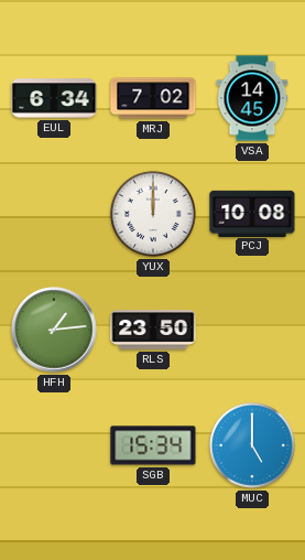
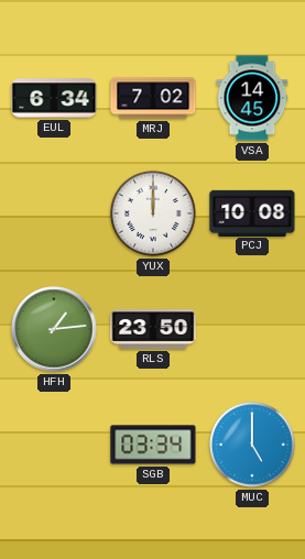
SGB: 15:34 -> 03:34 (153, 445)
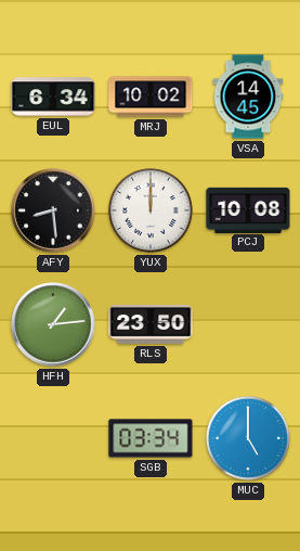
MRJ: 7:02 -> 10:02 (151, 97)
AFY: none -> 8:29 (53, 210)
